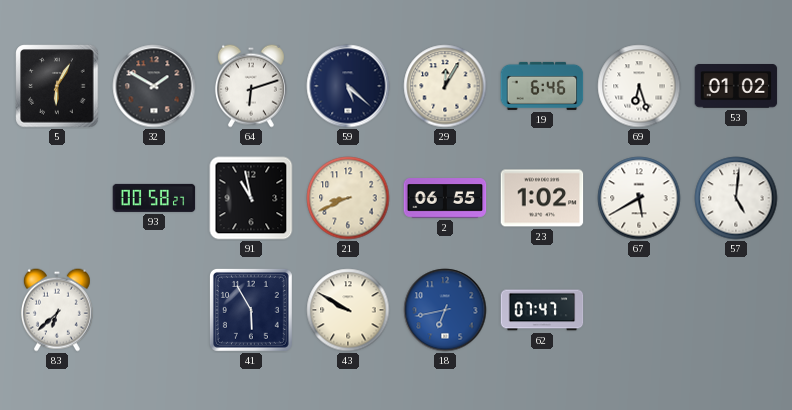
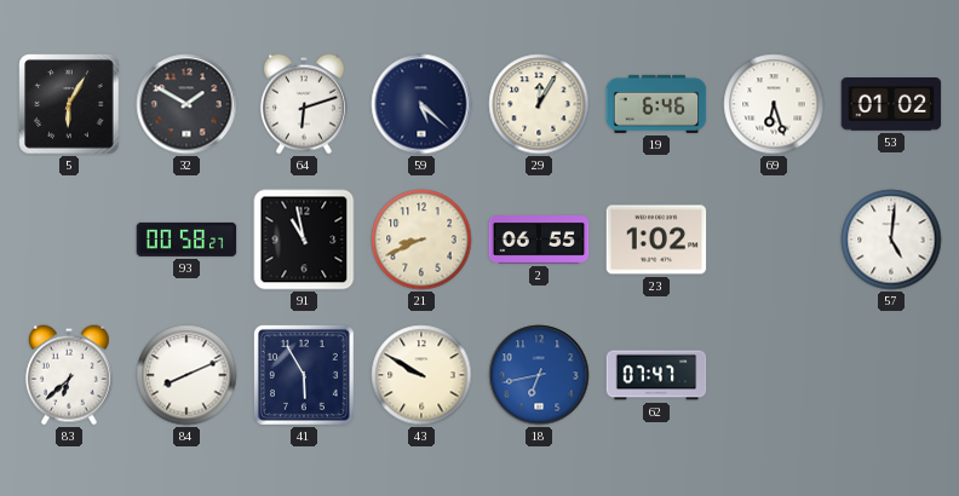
67: 5:40 -> none (639, 198)
84: none -> 8:11 (186, 375)
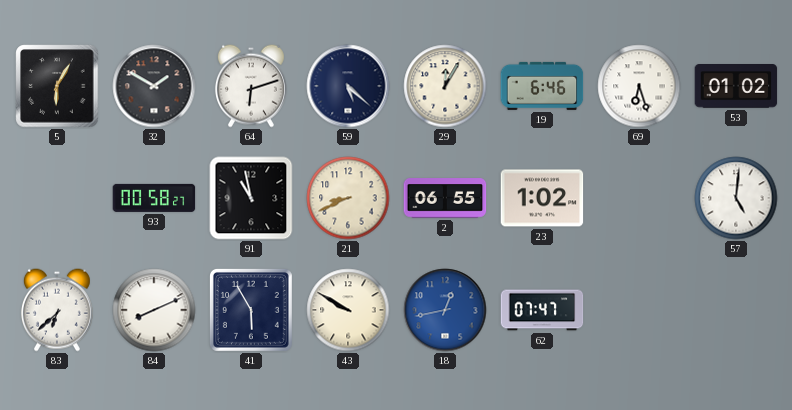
18: 6:43 -> 12:43 (445, 310)
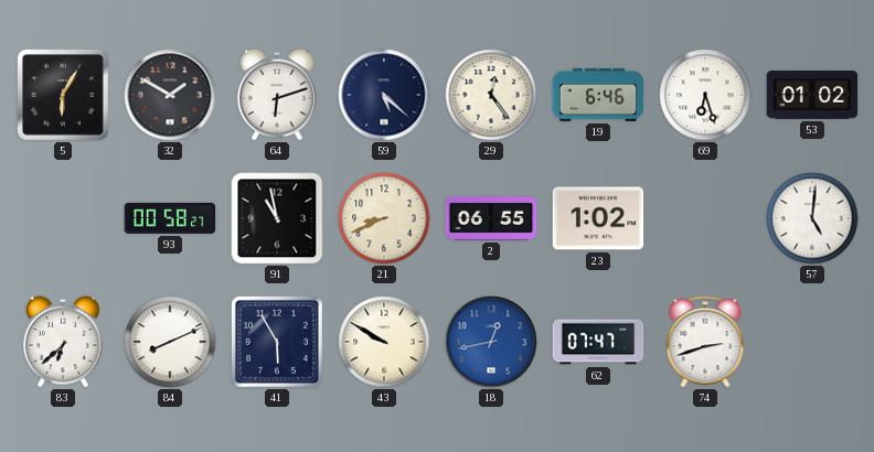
29: 12:05 -> 12:24 (491, 95)
74: none -> 2:42 (705, 342)
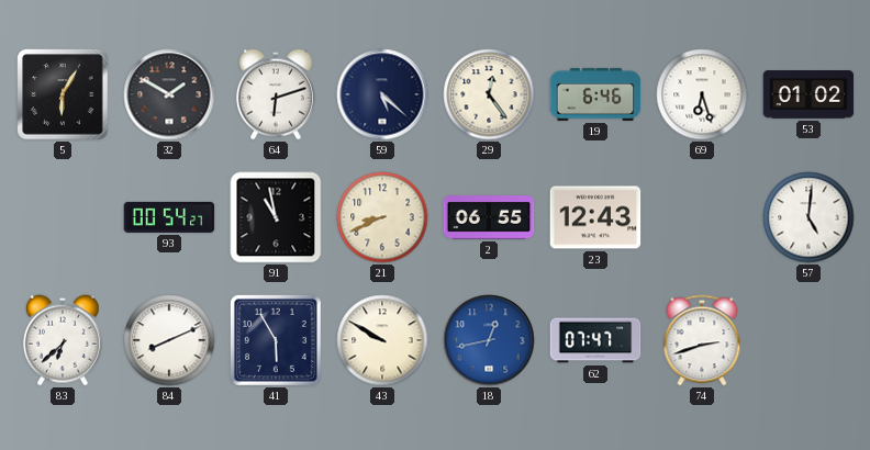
93: 00:58 -> 00:54 (169, 217)
23: 1:02 -> 12:43 (595, 217)
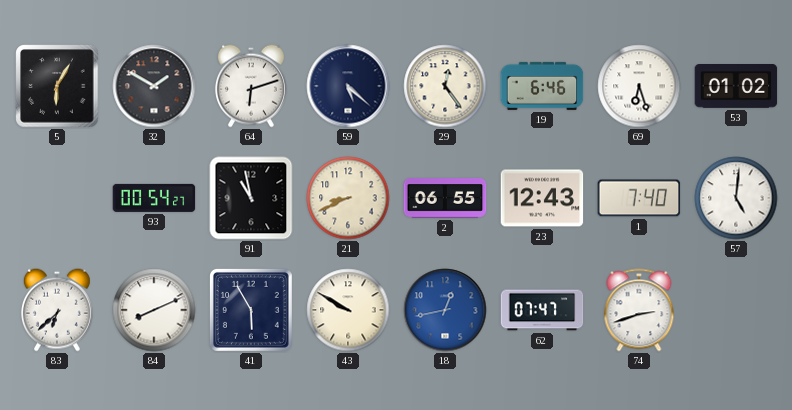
1: none -> 7:40 (639, 198)
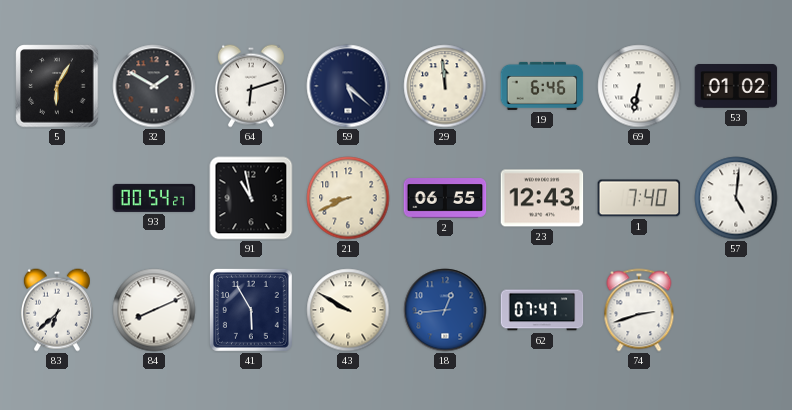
29: 12:24 -> 11:59 (445, 86)
69: 6:27 -> 6:32 (639, 86)
18: 12:43 -> 12:44 (445, 310)
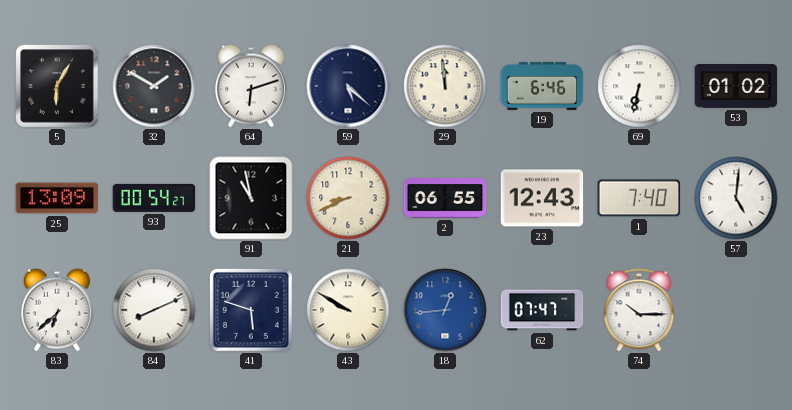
25: none -> 13:09 (57, 198)
41: 5:55 -> 5:48 (251, 310)
74: 2:42 -> 10:15 (639, 310)
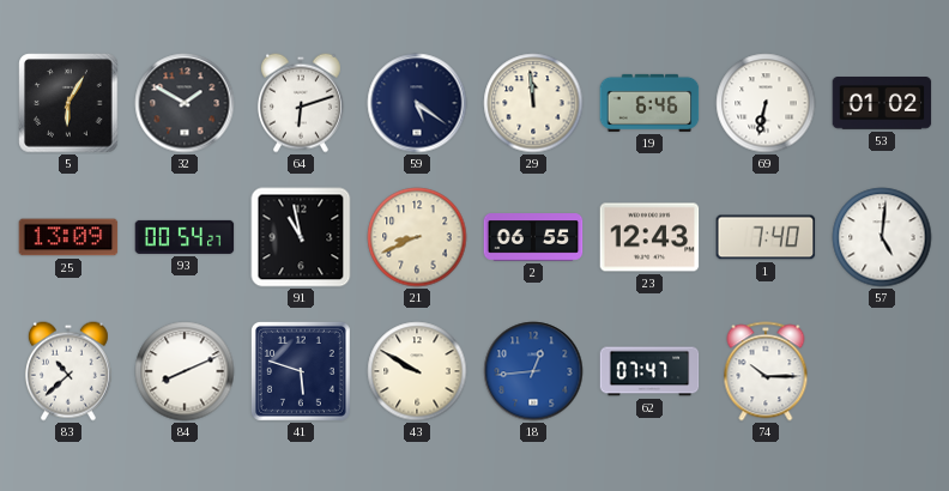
59: 5:22 -> 5:21 (417, 103)
83: 6:38 -> 10:38 (68, 371)
